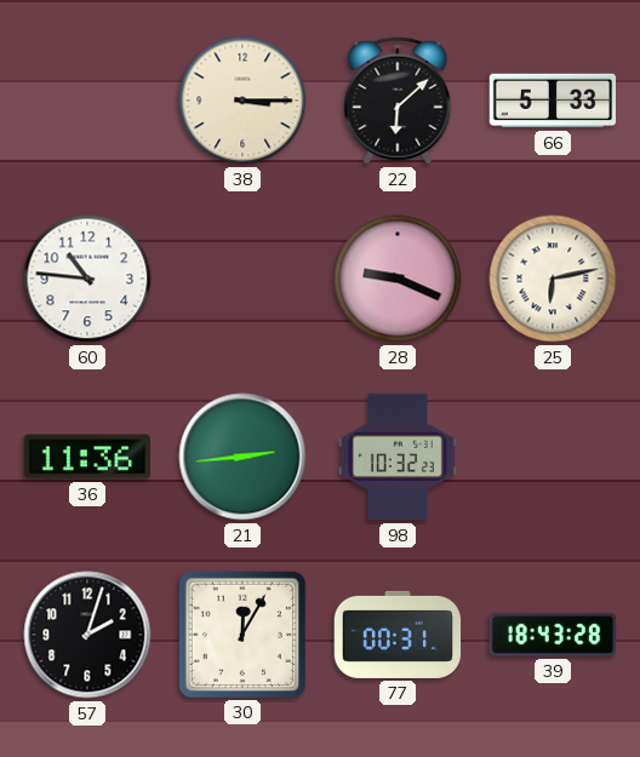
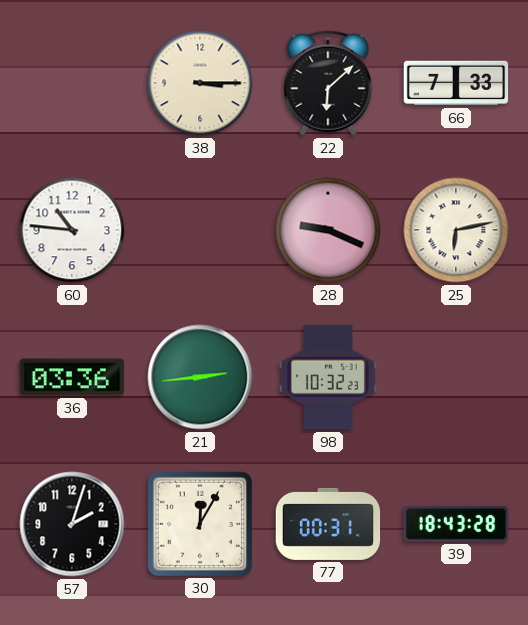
66: 5:33 -> 7:33 (456, 83)
36: 11:36 -> 03:36 (71, 377)
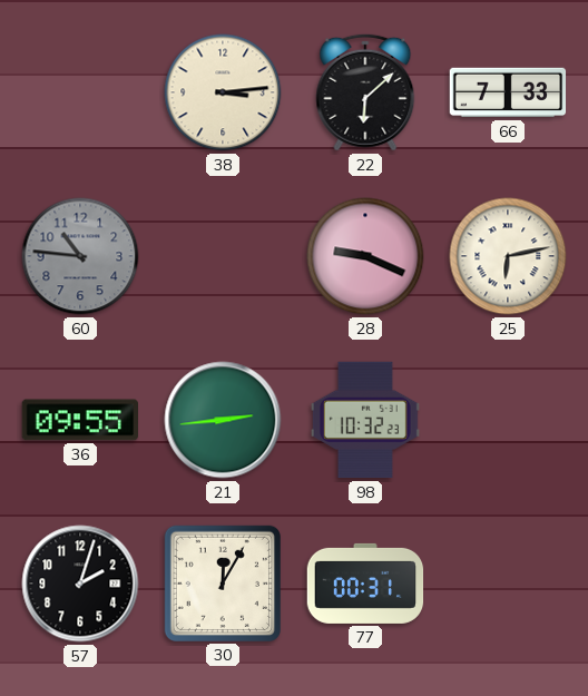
38: 3:15 -> 3:14 (223, 92)
60 dial: white -> grey (80, 256)
36: 03:36 -> 09:55 (79, 420)
39: 18:43 -> none (456, 524)
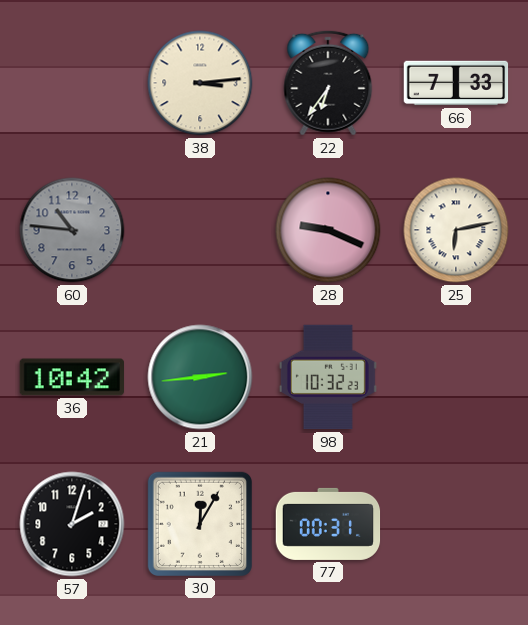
22: 6:08 -> 6:36 (328, 83)
36: 09:55 -> 10:42 (71, 377)
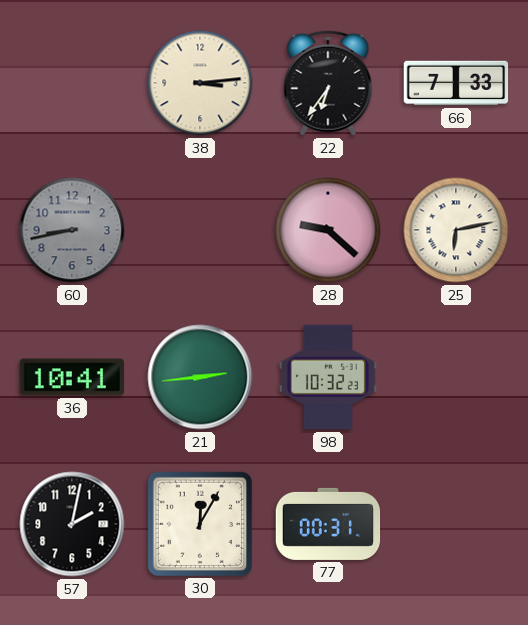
60: 10:46 -> 8:43 (72, 230)
28: 9:19 -> 9:22 (328, 230)
36: 10:42 -> 10:41 (71, 377)
57: 2:03 -> 2:02 (72, 524)
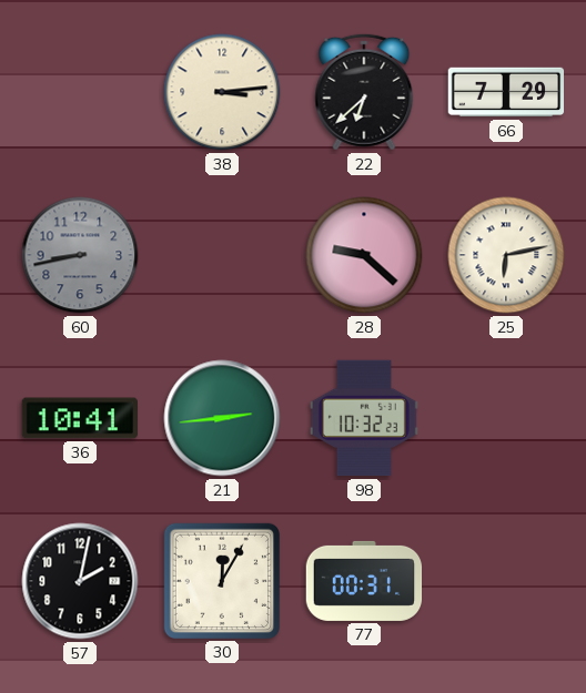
22: 6:36 -> 6:38 (364, 92)
66: 7:33 -> 7:29 (506, 92)
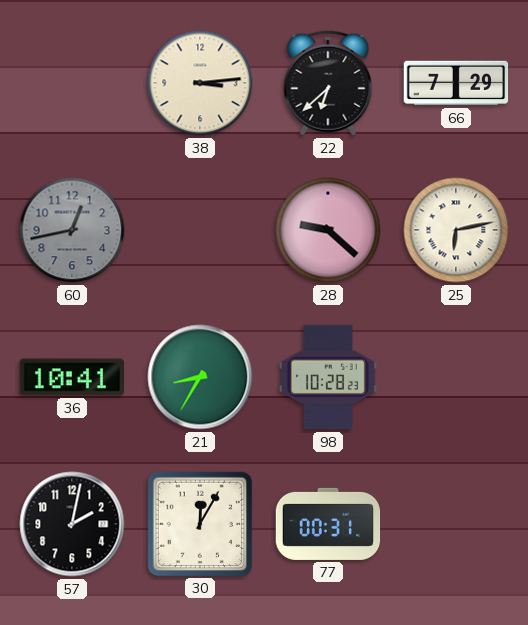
60: 8:43 -> 12:43 (72, 230)
21: 2:44 -> 8:35 (200, 377)
98: 10:32 -> 10:28 (328, 377)
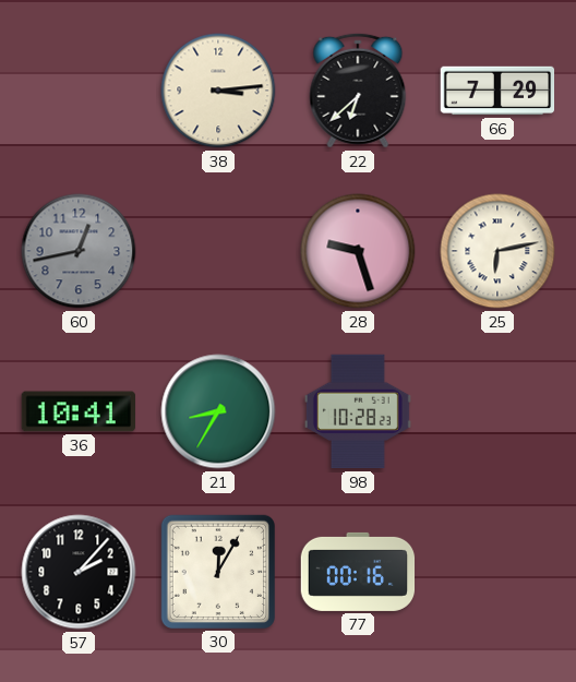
28: 9:22 -> 9:27 (358, 251)
57: 2:02 -> 2:07 (79, 572)
77: 00:31 -> 00:16 (358, 572)
